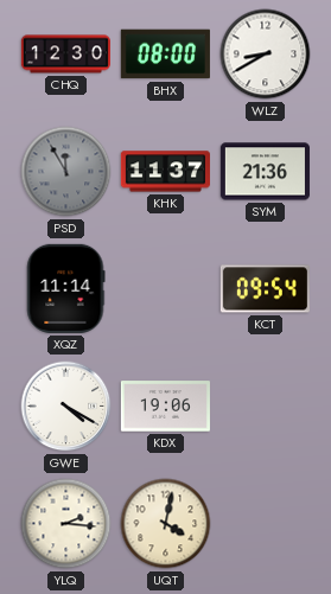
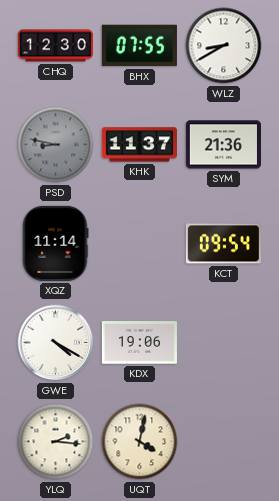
BHX: 08:00 -> 07:55 (139, 46)
PSD: 11:55 -> 8:47 (56, 145)
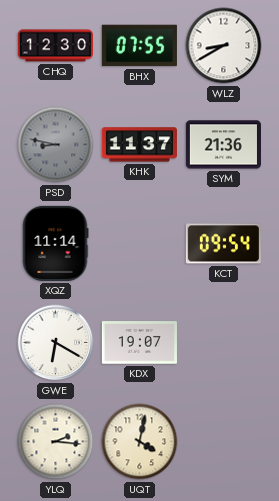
GWE: 4:20 -> 6:20 (56, 343)
KDX: 19:06 -> 19:07 (139, 343)
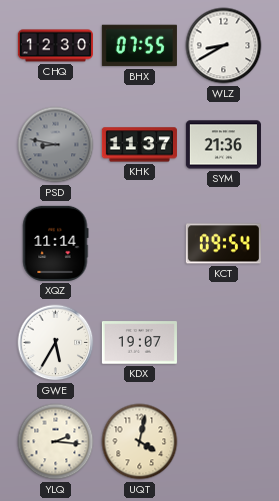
GWE: 6:20 -> 5:35 (56, 343)
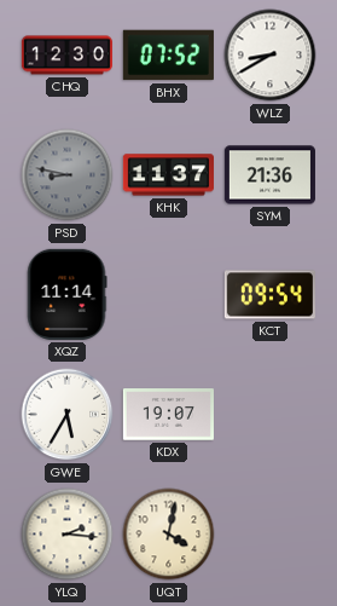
BHX: 07:55 -> 07:52 (168, 56)
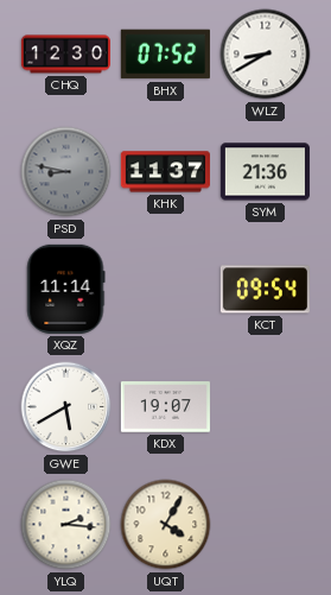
GWE: 5:35 -> 5:40 (66, 407)
UQT: 4:02 -> 4:05 (166, 525)
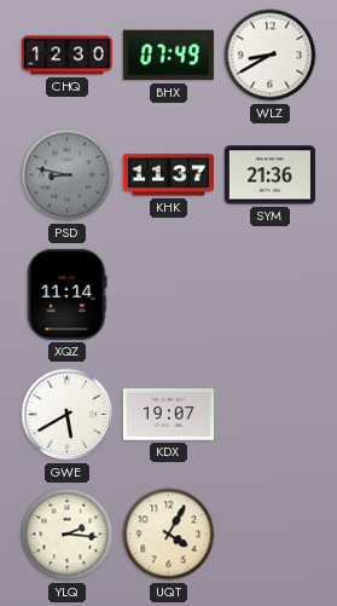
BHX: 07:52 -> 07:49 (168, 56)
KCT: 09:54 -> none (265, 290)
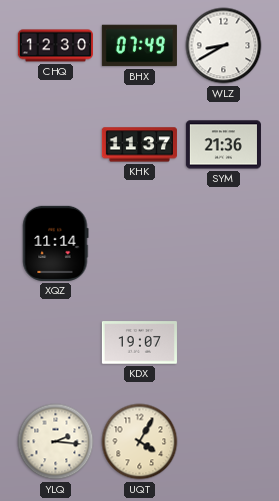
PSD: 8:47 -> none (68, 175)
GWE: 5:40 -> none (68, 415)
